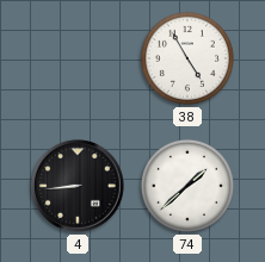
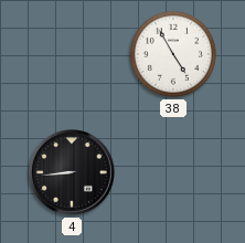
74: 1:38 -> none (187, 186)
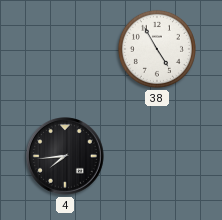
4: 8:44 -> 7:44 (65, 156)
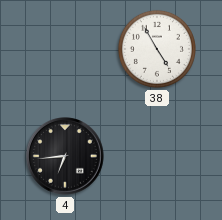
4: 7:44 -> 6:44 (65, 156)
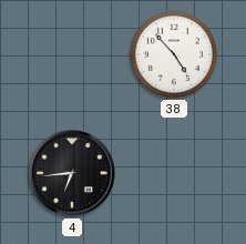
38: 4:55 -> 4:53 (174, 54)
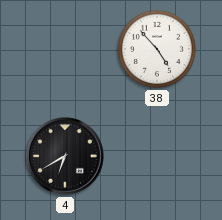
4: 6:44 -> 6:40 (65, 156)
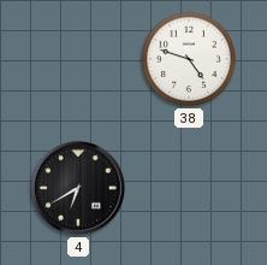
38: 4:53 -> 4:48 (189, 59)
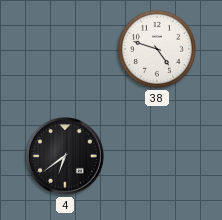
4: 6:40 -> 6:39 (65, 156)
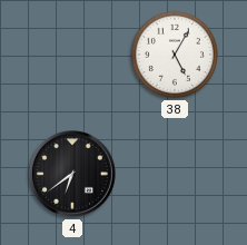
38: 4:48 -> 5:05 (175, 55)
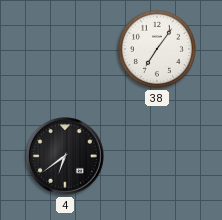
38: 5:05 -> 7:06 (157, 49)
